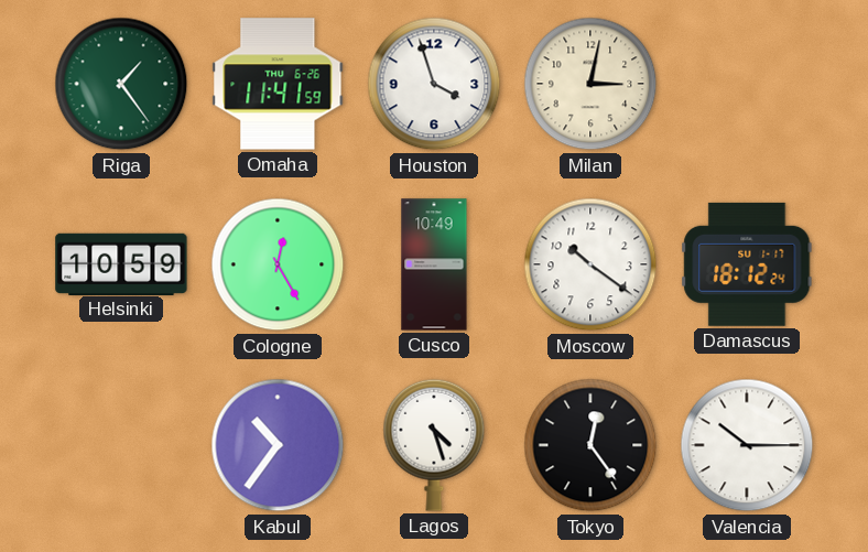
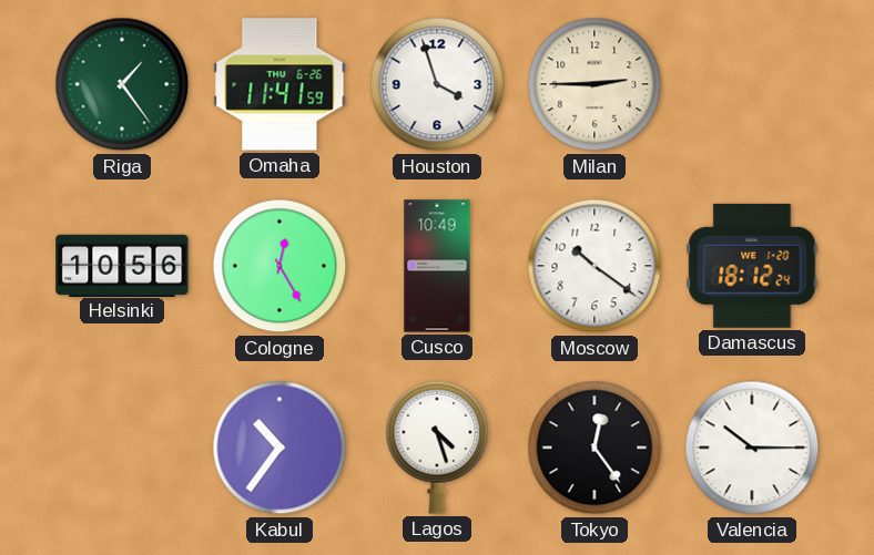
Milan: 3:02 -> 2:45 (594, 84)
Helsinki: 10:59 -> 10:56 (122, 265)
Damascus date: SU 1-17 -> WE 1-20 (752, 266)
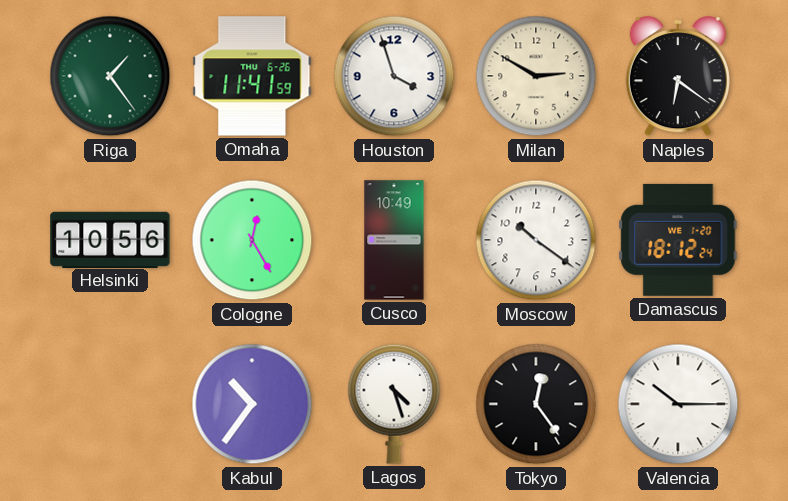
Milan: 2:45 -> 2:50 (536, 76)
Naples: none -> 6:21 (678, 77)
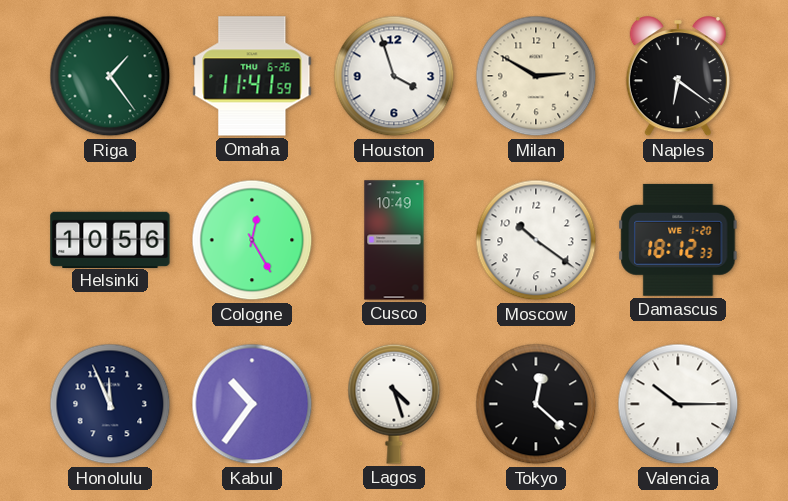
Damascus: 18:12:24 -> 18:12:33 (678, 240)
Honolulu: none -> 11:56 (110, 404)
Tokyo: 12:24 -> 12:22 (536, 404)
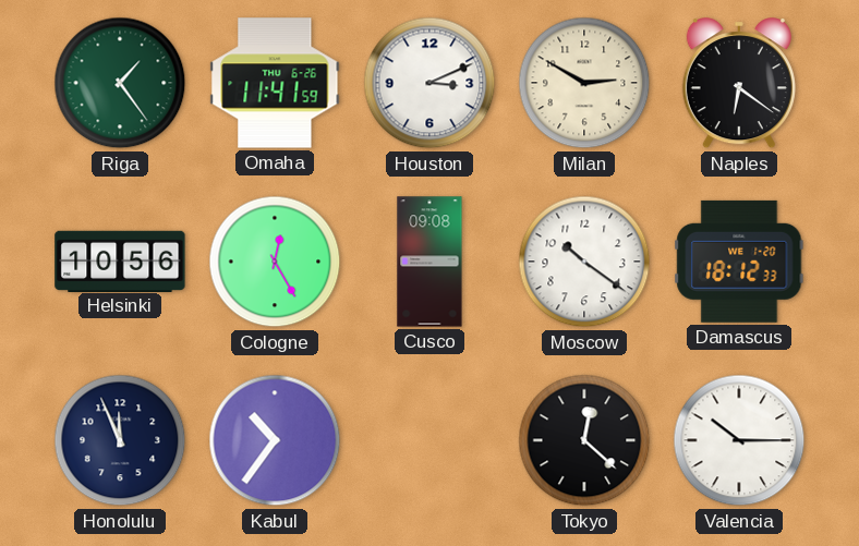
Houston: 3:57 -> 3:11 (429, 83)
Cusco: 10:49 -> 09:08 (429, 262)
Lagos: 4:27 -> none (394, 404)
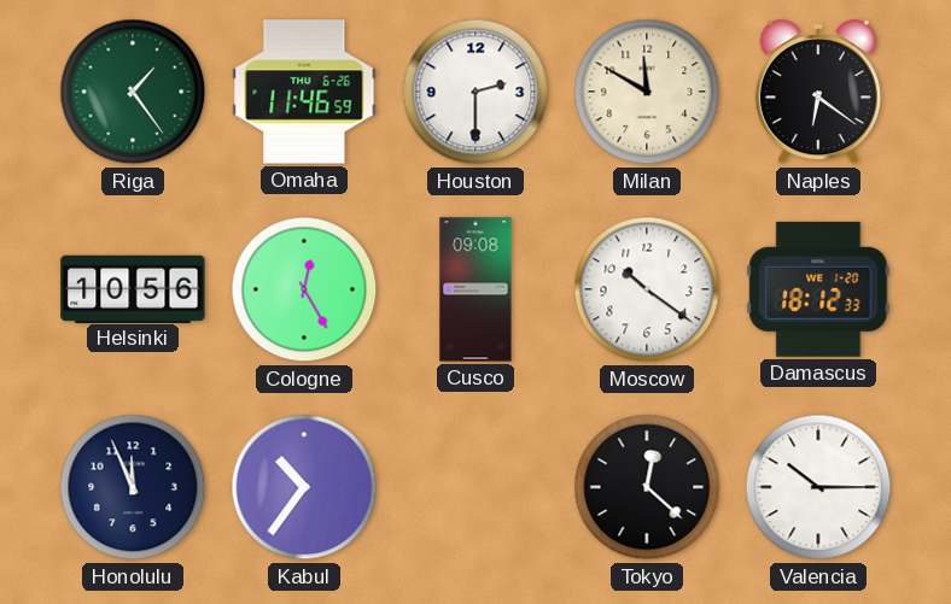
Omaha: 11:41 -> 11:46 (304, 92)
Houston: 3:11 -> 2:30 (475, 92)
Milan: 2:50 -> 11:50 (647, 92)
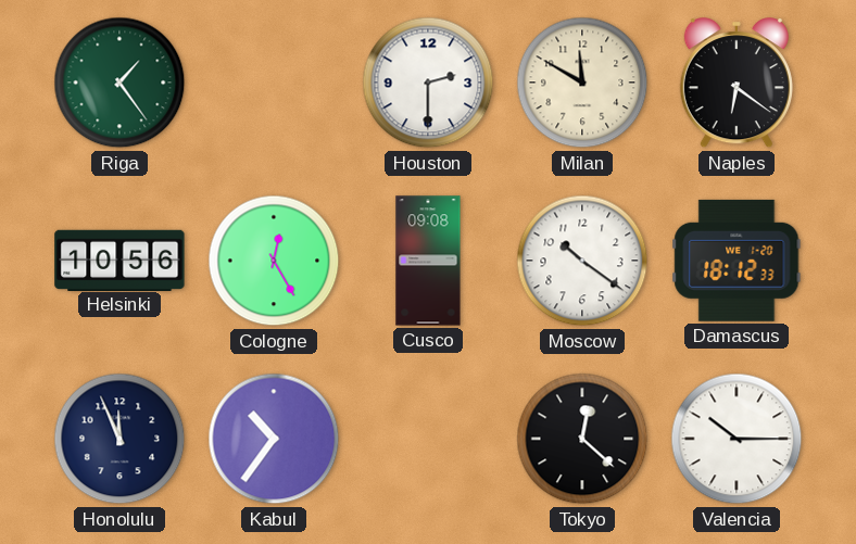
Omaha: 11:46 -> none (304, 92)
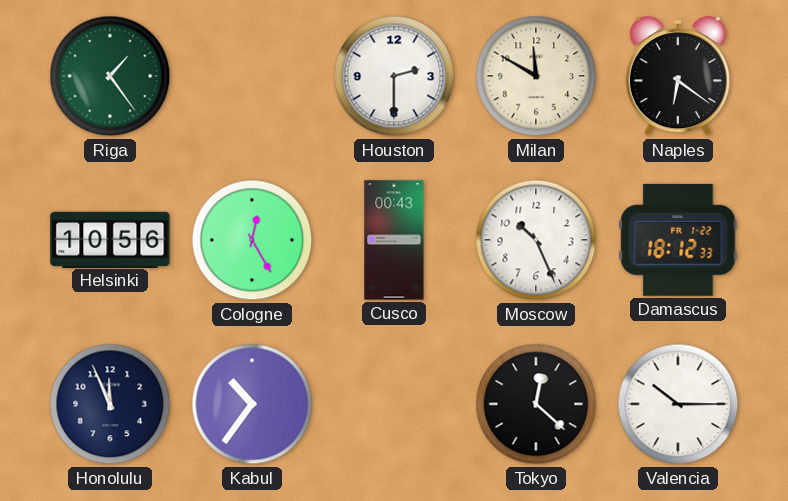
Cusco: 09:08 -> 00:43 (394, 240)
Moscow: 10:21 -> 10:26 (536, 240)
Damascus date: WE 1-20 -> FR 1-22 (678, 240)
